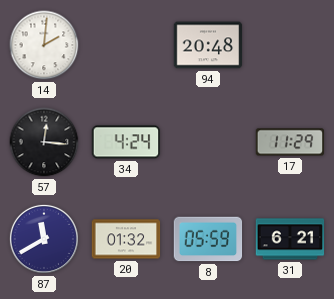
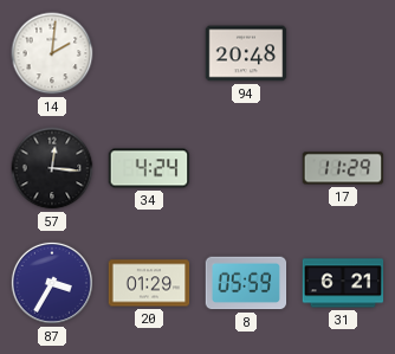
87: 11:40 -> 3:35 (52, 283)
20: 01:32 -> 01:29 (149, 283)
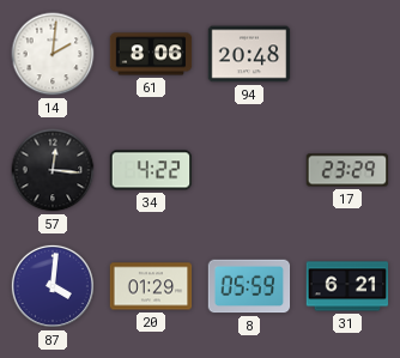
61: none -> 8:06 (151, 54)
34: 4:24 -> 4:22 (151, 170)
17: 11:29 -> 23:29 (347, 170)
87: 3:35 -> 4:01 (53, 286)
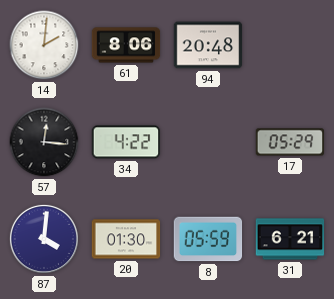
17: 23:29 -> 05:29 (290, 142)
20: 01:29 -> 01:30 (126, 239)
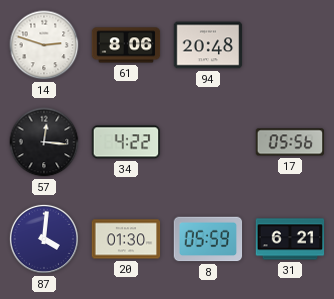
14: 2:01 -> 2:48 (44, 45)
17: 05:29 -> 05:56 (290, 142)
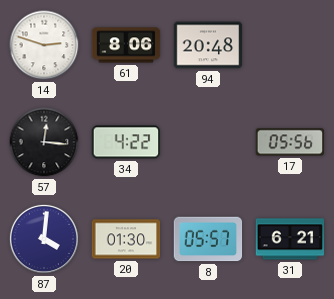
8: 05:59 -> 05:57 (208, 239)
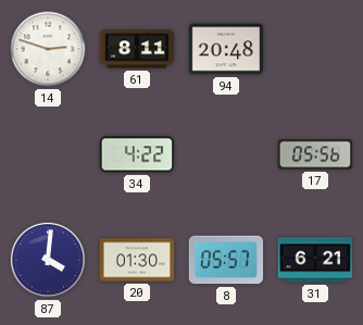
61: 8:06 -> 8:11 (137, 49)
57: 12:16 -> none (44, 142)
